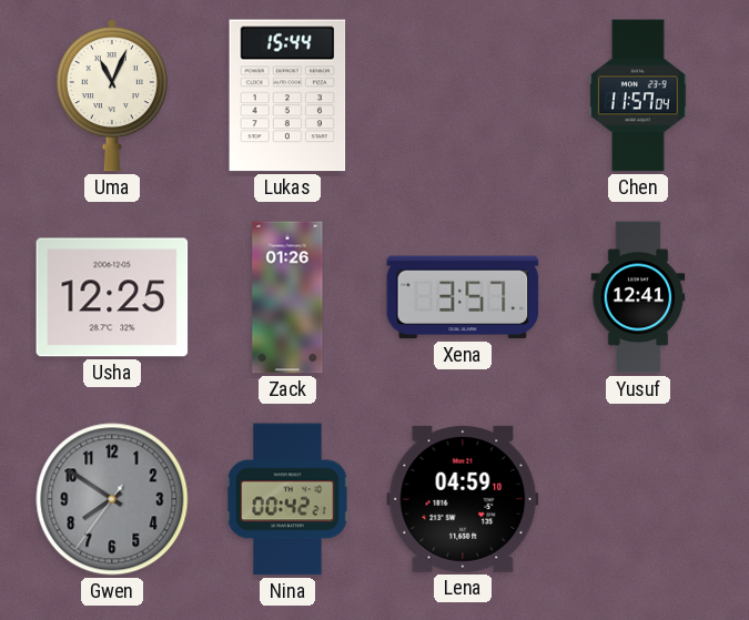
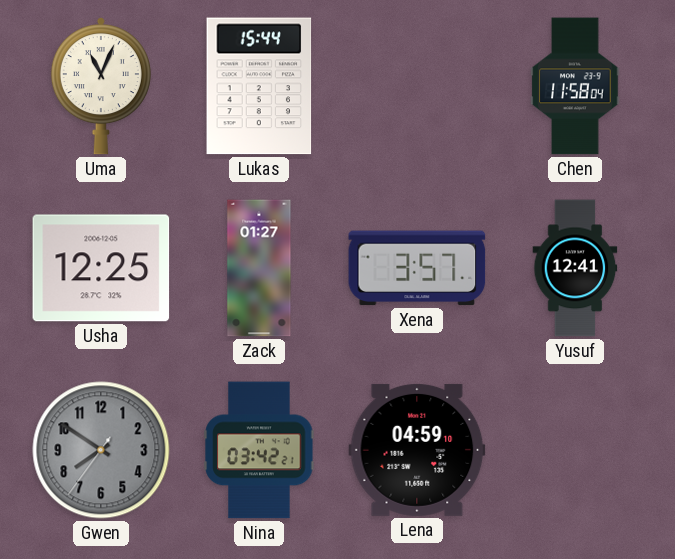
Chen: 11:57 -> 11:58 (575, 86)
Zack: 01:26 -> 01:27 (259, 268)
Nina: 00:42 -> 03:42 (259, 450)
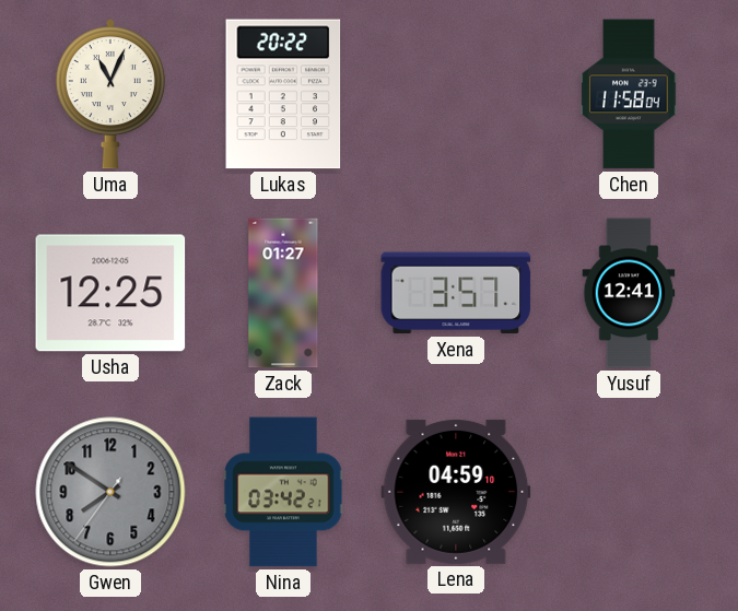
Lukas: 15:44 -> 20:22 (283, 94)
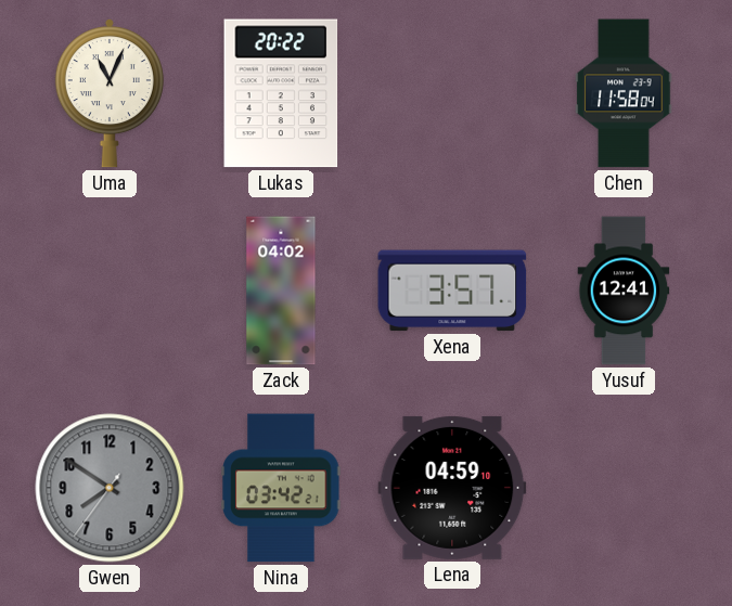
Usha: 12:25 -> none (110, 293)
Zack: 01:27 -> 04:02 (281, 291)
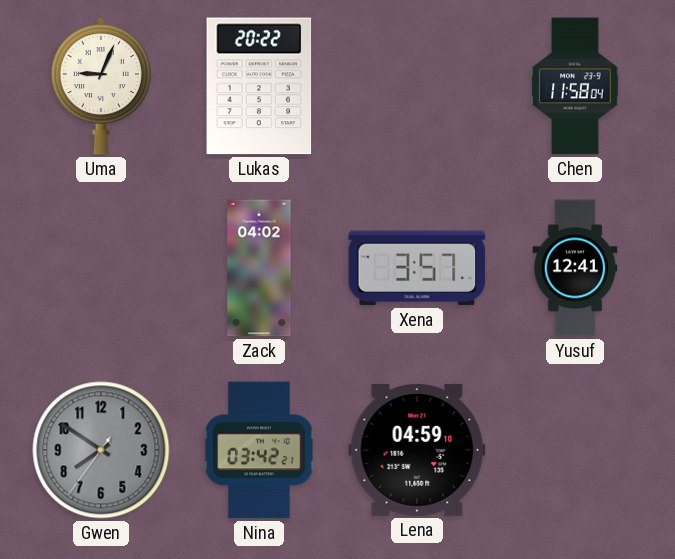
Uma: 11:04 -> 9:04 (101, 86)
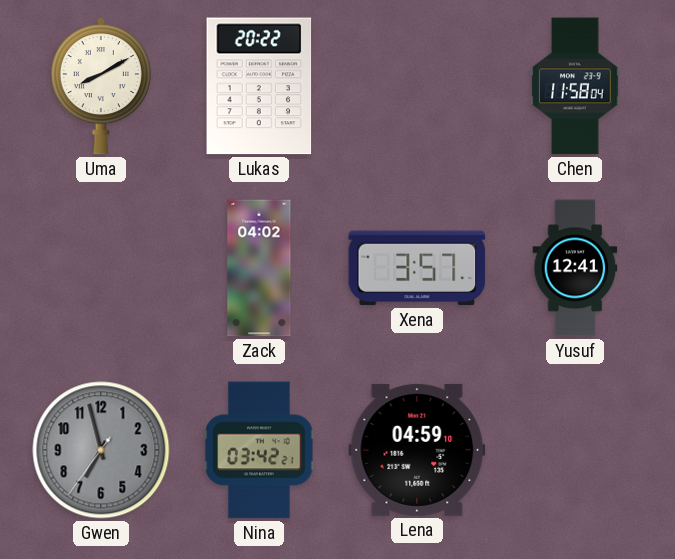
Uma: 9:04 -> 8:10 (101, 86)
Gwen: 7:50 -> 6:57 (101, 450)
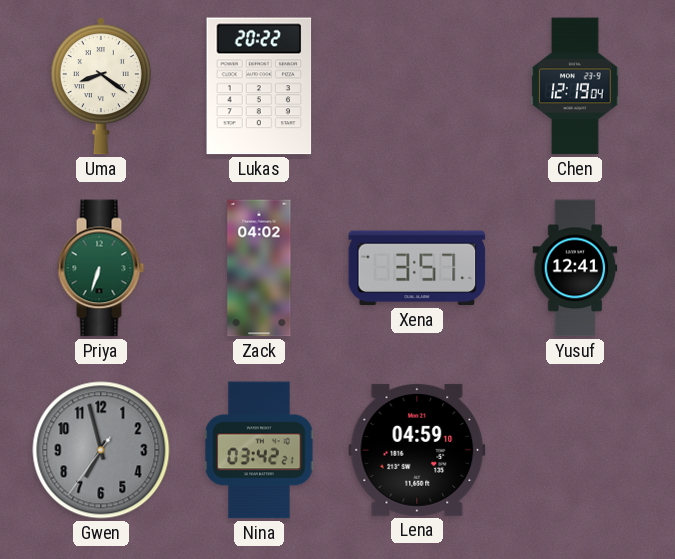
Uma: 8:10 -> 8:21 (101, 86)
Chen: 11:58 -> 12:19 (575, 86)
Priya: none -> 6:33 (101, 268)
